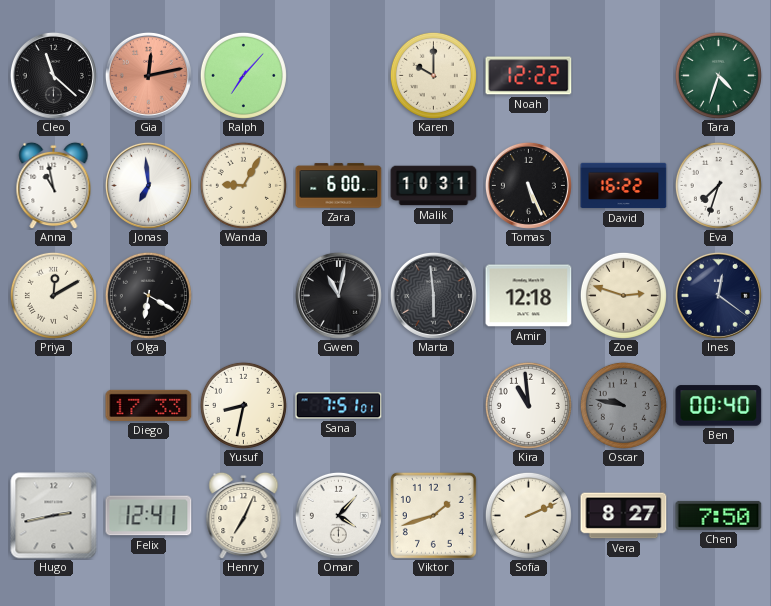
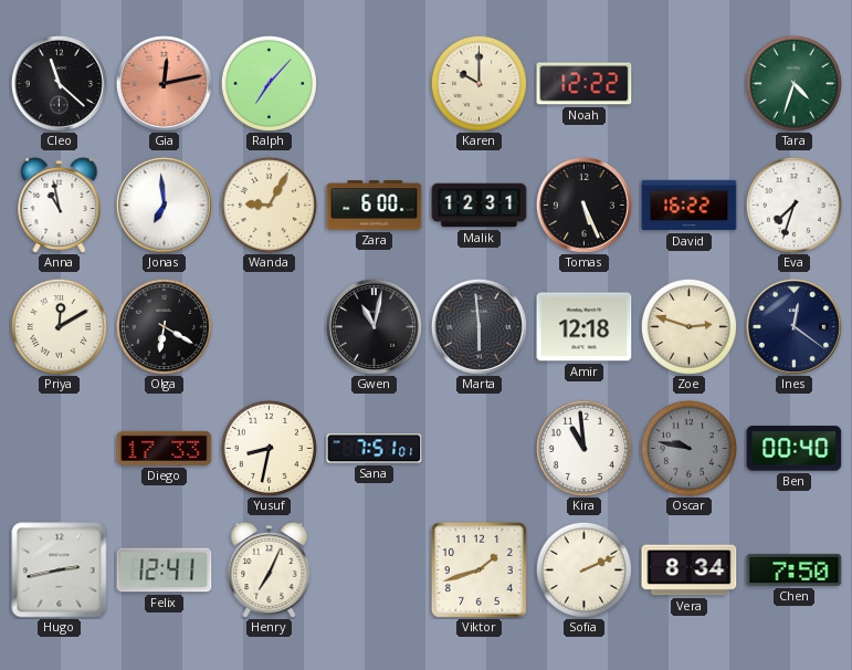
Malik: 10:31 -> 12:31 (480, 206)
Omar: 4:07 -> none (338, 515)
Vera: 8:27 -> 8:34 (690, 570)
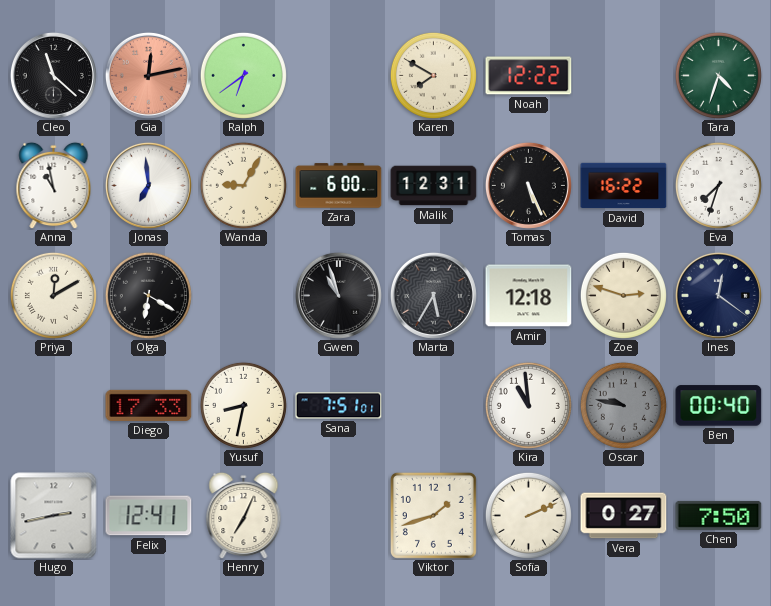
Ralph: 7:07 -> 6:39 (243, 75)
Karen: 10:00 -> 7:50 (433, 75)
Gwen: 11:02 -> 10:57 (338, 295)
Marta: 5:59 -> 5:35 (433, 295)
Vera: 8:34 -> 0:27 (624, 516)
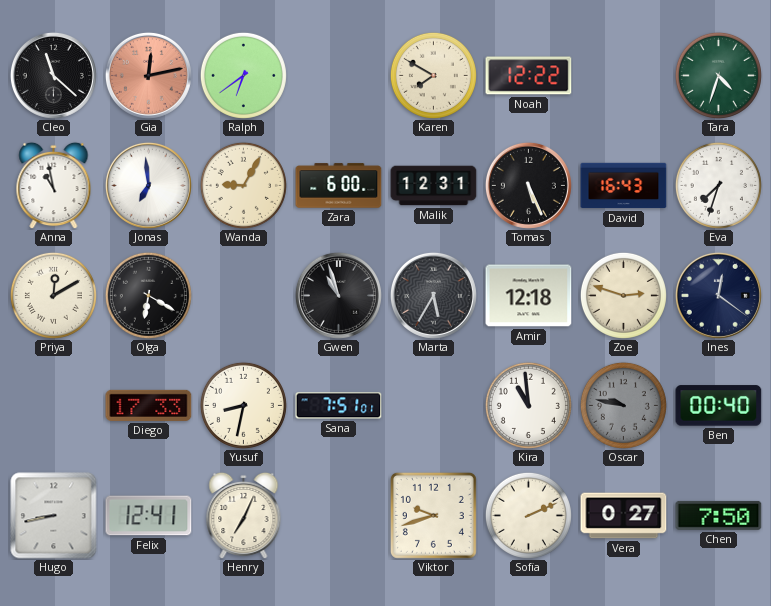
David: 16:22 -> 16:43 (624, 186)
Hugo: 2:43 -> 8:43 (54, 516)
Viktor: 1:42 -> 9:42 (433, 515)
